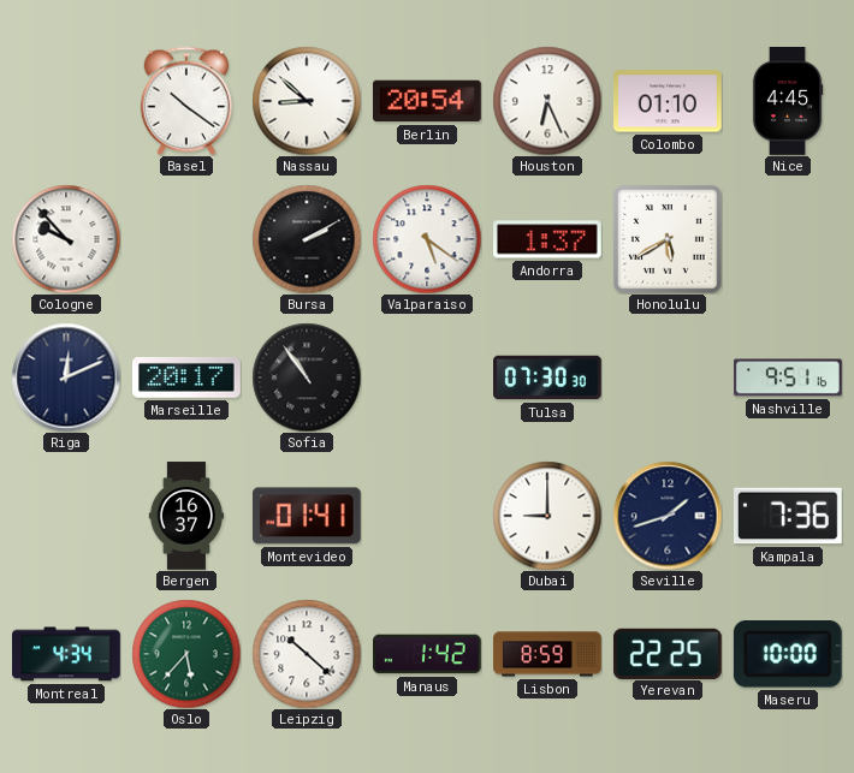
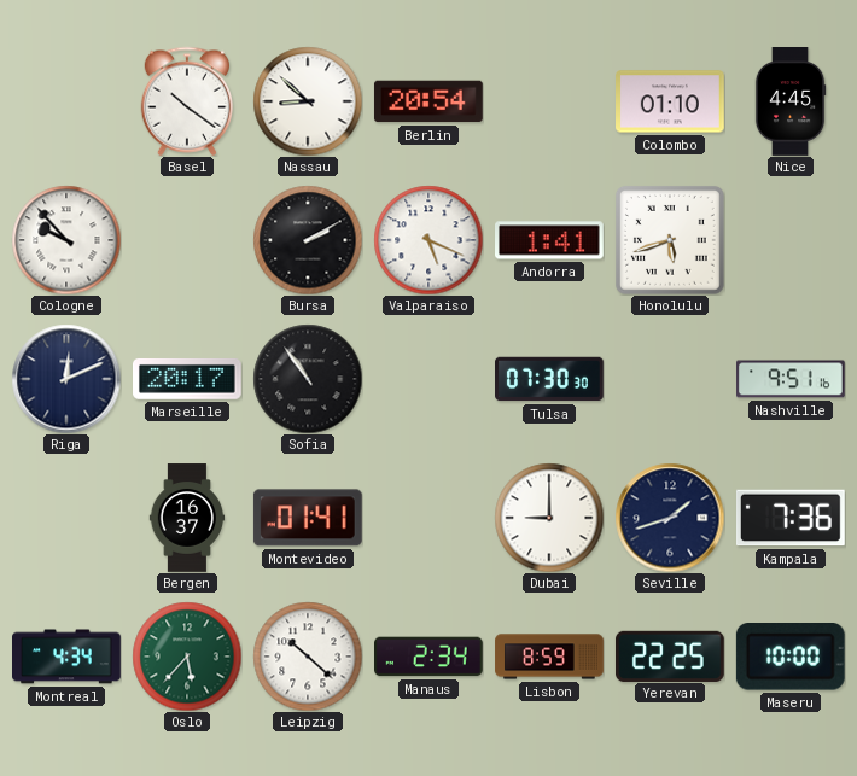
Houston: 6:26 -> none (547, 101)
Valparaiso: 5:21 -> 5:19 (428, 240)
Andorra: 1:37 -> 1:41 (550, 240)
Honolulu: 5:40 -> 5:42 (670, 240)
Manaus: 1:42 -> 2:34 (430, 657)
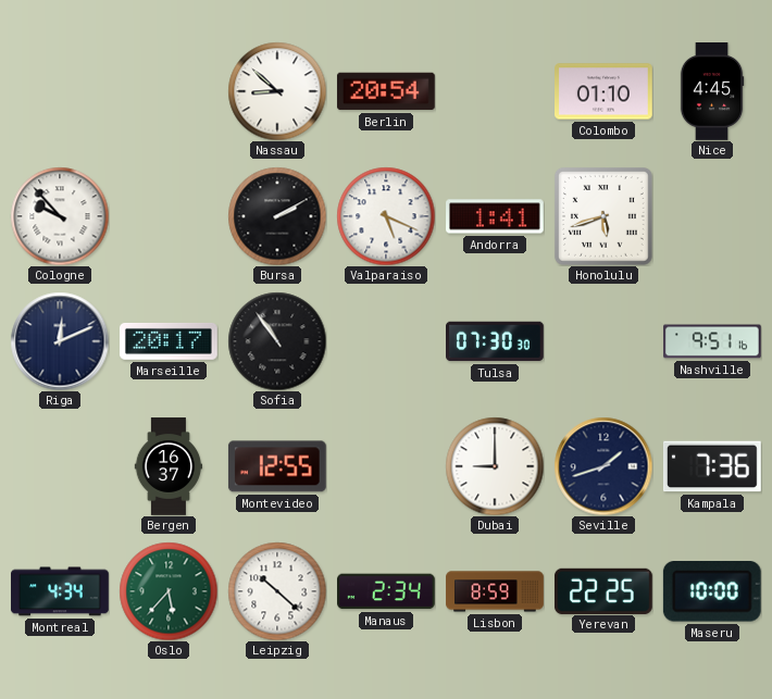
Basel: 10:21 -> none (187, 101)
Montevideo: 01:41 -> 12:55 (277, 466)
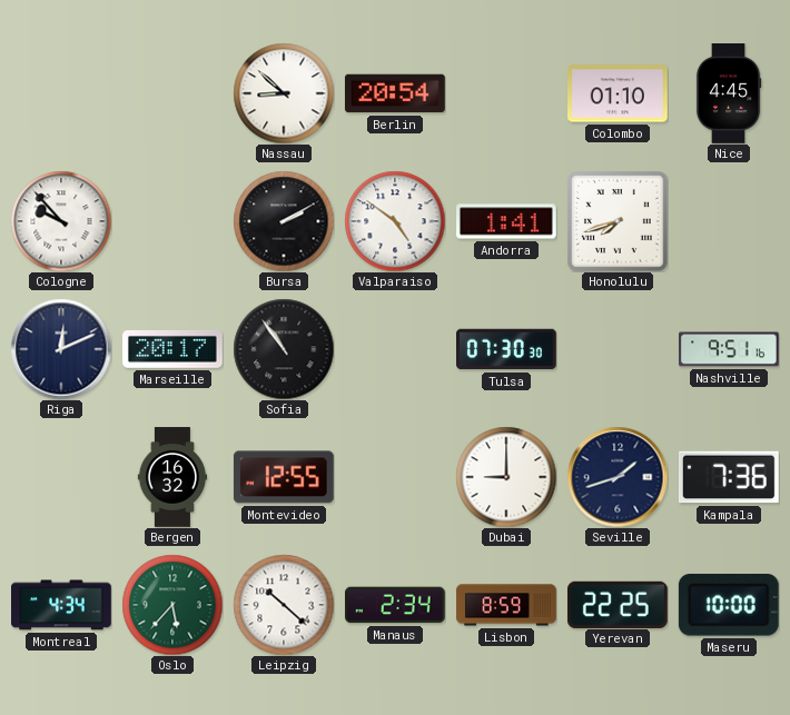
Valparaiso: 5:19 -> 4:51 (395, 221)
Honolulu: 5:42 -> 7:42 (618, 221)
Bergen: 16:37 -> 16:32 (172, 477)
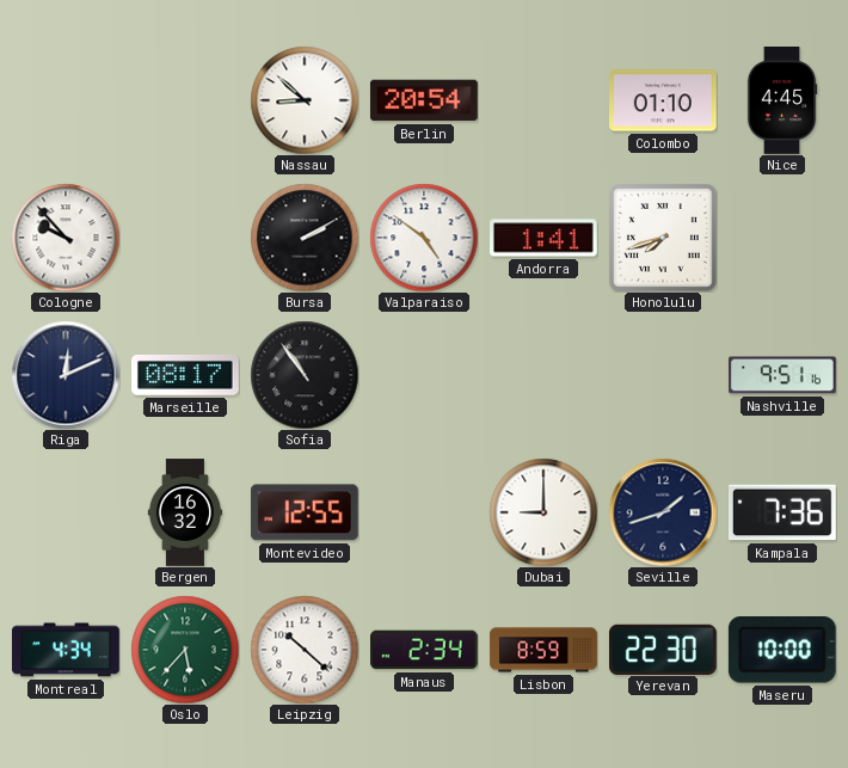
Marseille: 20:17 -> 08:17 (186, 375)
Tulsa: 07:30 -> none (507, 349)
Yerevan: 22:25 -> 22:30 (663, 649)
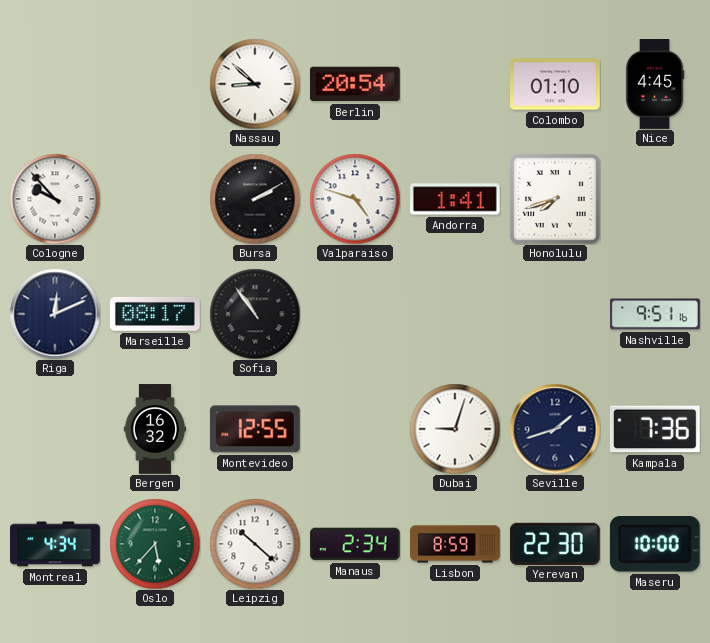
Valparaiso: 4:51 -> 4:48 (355, 199)
Dubai: 9:00 -> 9:03 (455, 429)
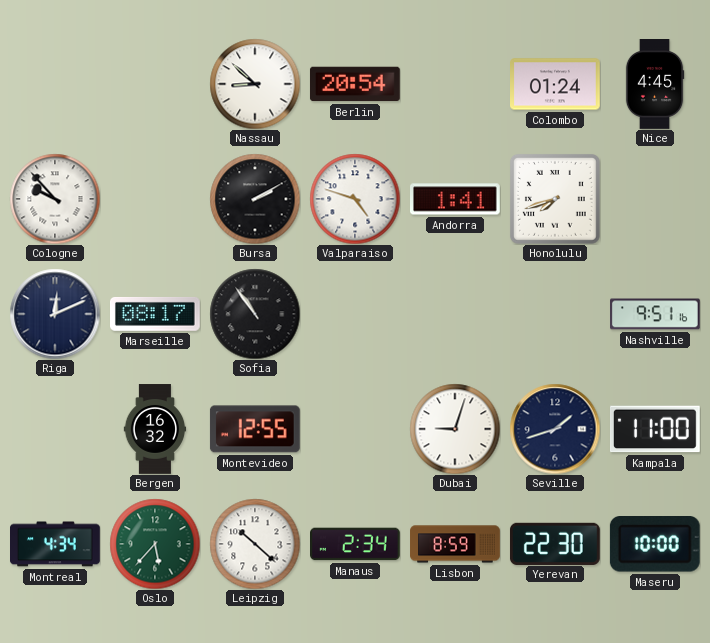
Colombo: 01:10 -> 01:24 (556, 84)
Kampala: 7:36 -> 11:00 (656, 429)
